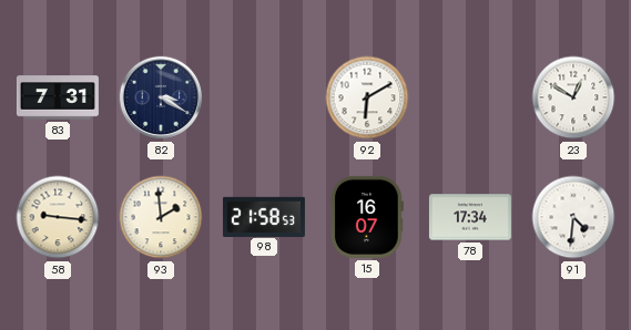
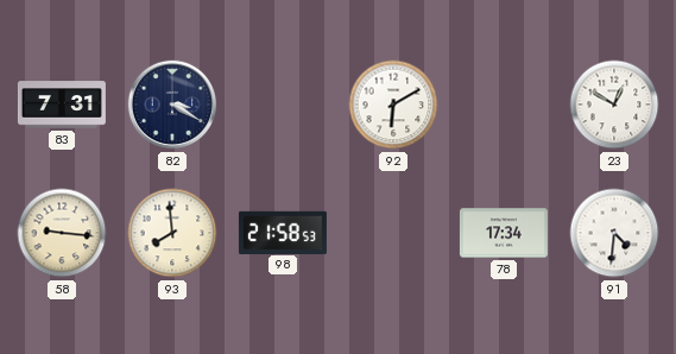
93: 1:59 -> 7:59 (172, 233)
15: 16:07 -> none (367, 217)
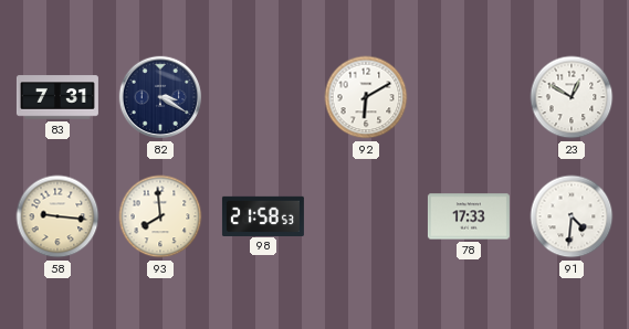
78: 17:34 -> 17:33 (469, 216)
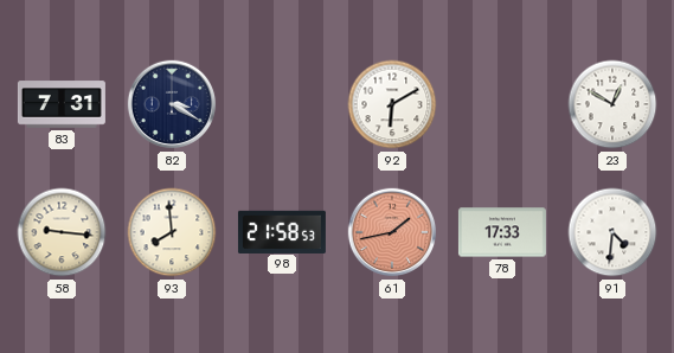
61: none -> 1:43 (392, 232)
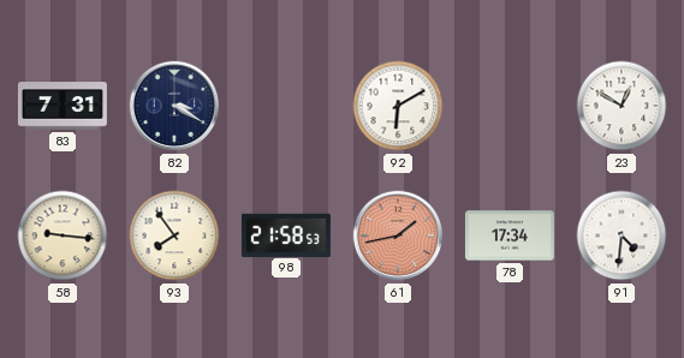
93: 7:59 -> 7:54 (174, 235)
78: 17:33 -> 17:34 (510, 235)
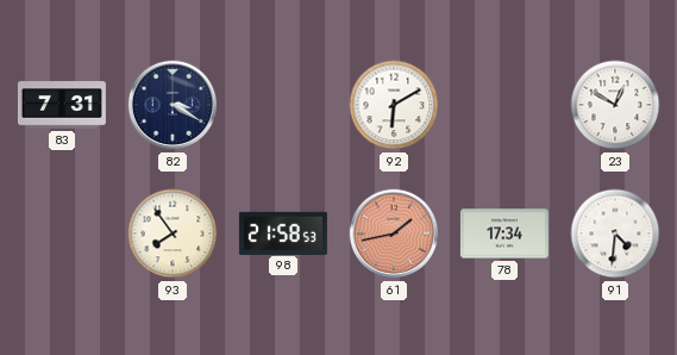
58: 9:16 -> none (63, 235)
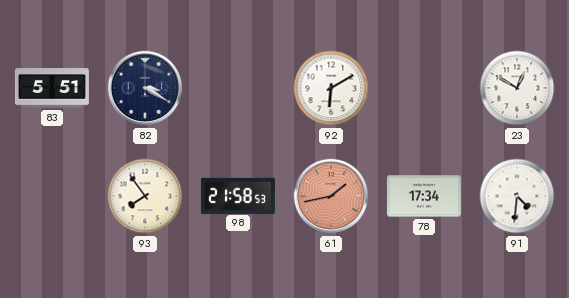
83: 7:31 -> 5:51 (52, 88)
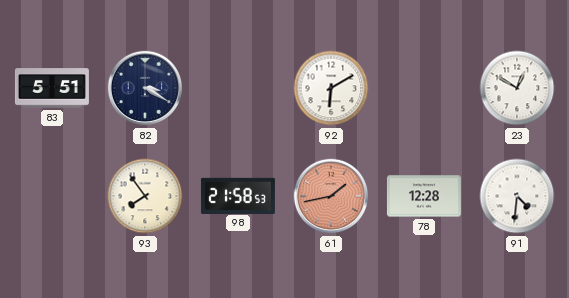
78: 17:34 -> 12:28 (424, 196)
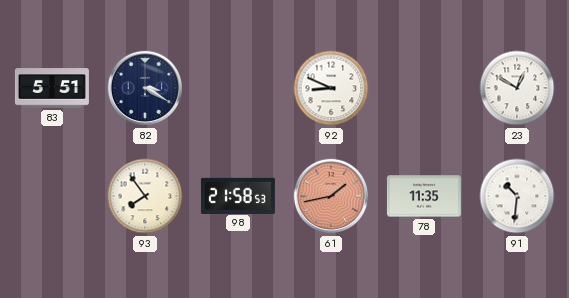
92: 6:10 -> 8:49 (331, 88)
78: 12:28 -> 11:35 (424, 196)
91: 4:31 -> 10:31 (517, 196)
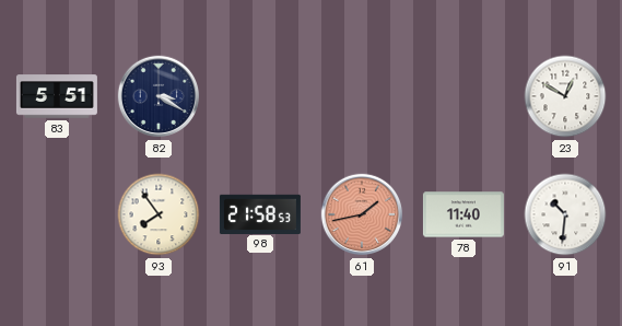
92: 8:49 -> none (331, 88)
78: 11:35 -> 11:40 (463, 214)
